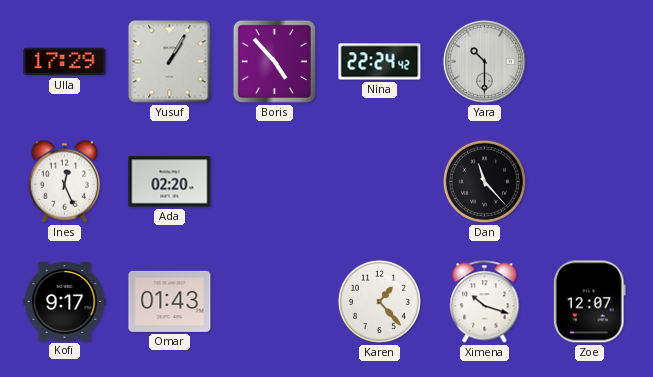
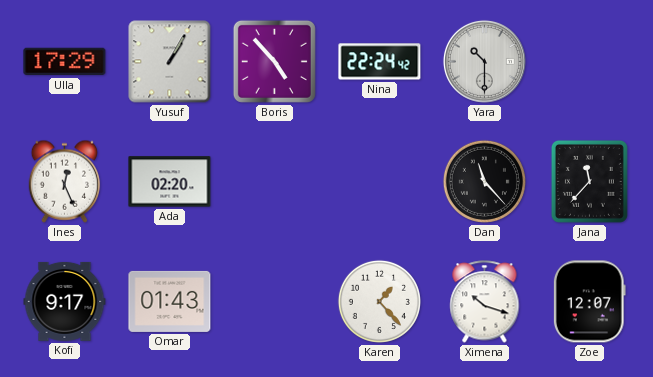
Jana: none -> 11:37 (589, 181)
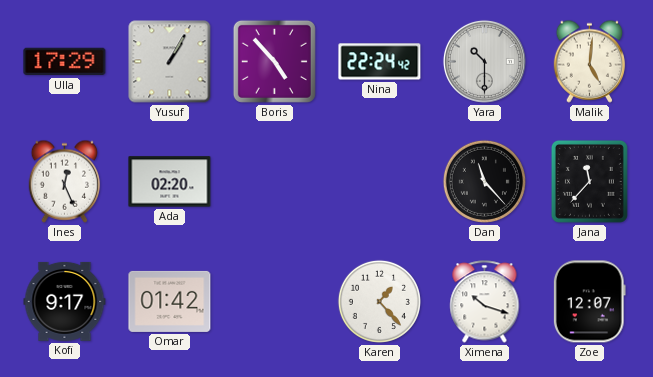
Malik: none -> 5:01 (590, 61)
Omar: 01:43 -> 01:42 (170, 301)
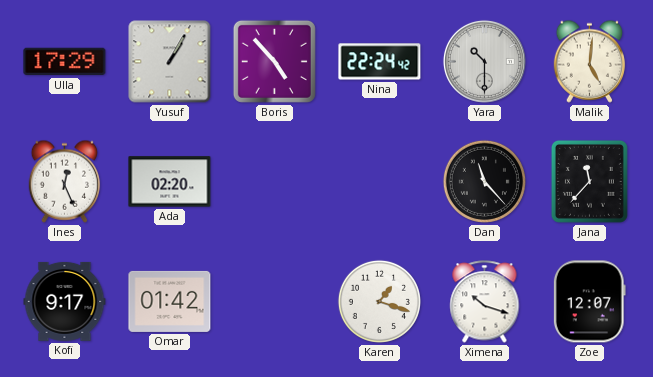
Karen: 1:23 -> 1:18 (379, 301)
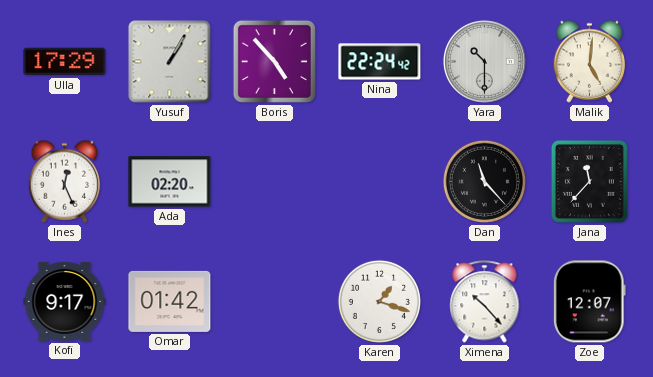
Ximena: 10:18 -> 10:23 (485, 302)
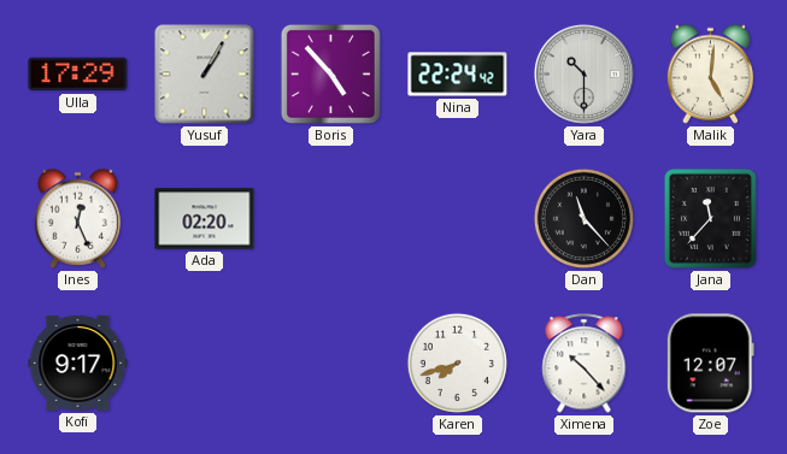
Omar: 01:42 -> none (170, 301)
Karen: 1:18 -> 7:42 (457, 362)
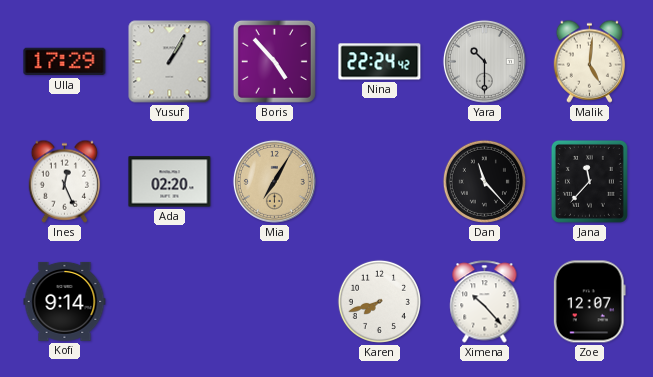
Mia: none -> 7:05 (274, 181)
Kofi: 9:17 -> 9:14 (65, 301)
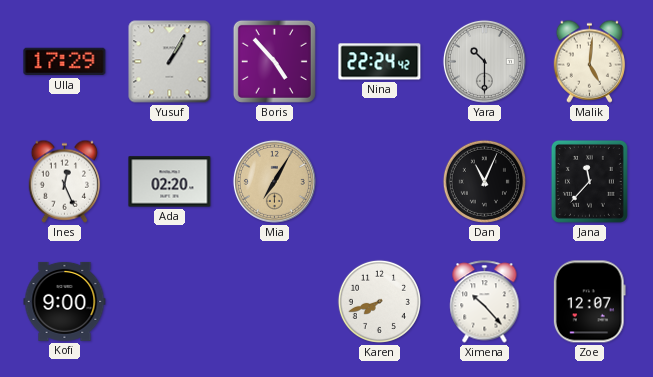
Dan: 11:23 -> 11:04 (484, 181)
Kofi: 9:14 -> 9:00 (65, 301)
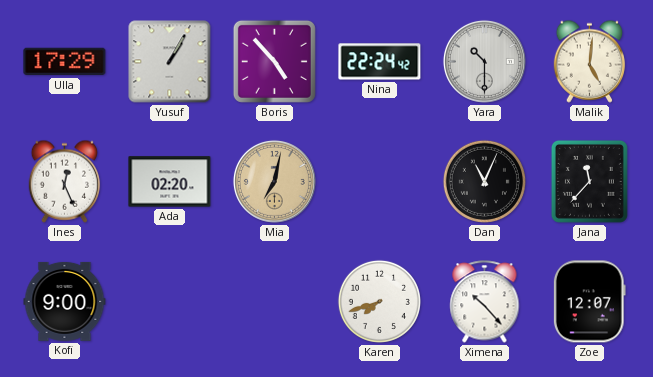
Mia: 7:05 -> 7:02 (274, 181)
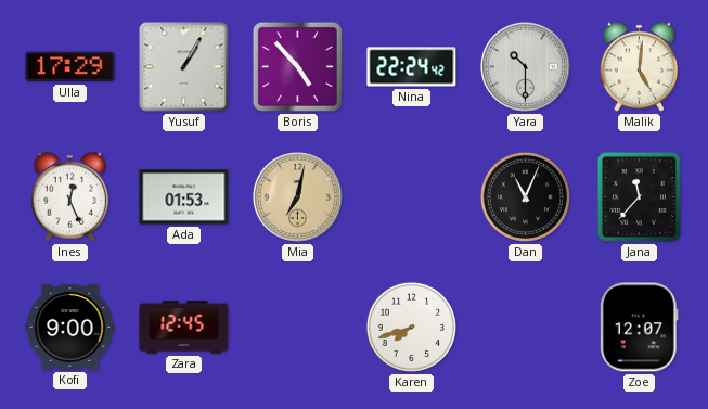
Ada: 02:20 -> 01:53 (184, 197)
Zara: none -> 12:45 (184, 328)
Ximena: 10:23 -> none (485, 302)
